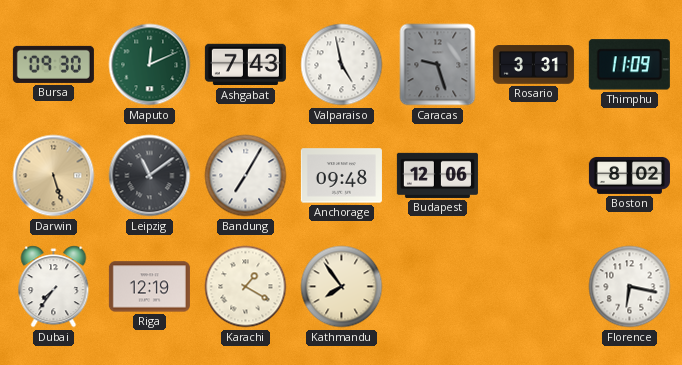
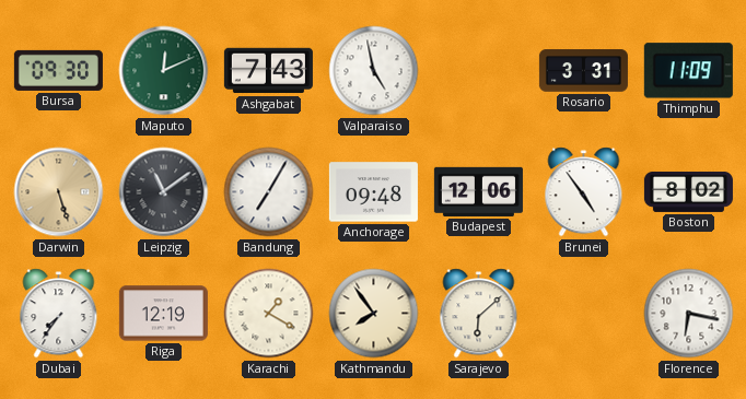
Caracas: 9:27 -> none (438, 65)
Brunei: none -> 4:54 (584, 192)
Sarajevo: none -> 6:08 (479, 314)
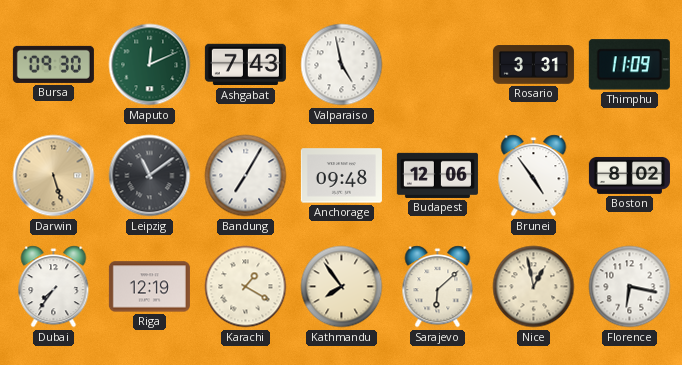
Nice: none -> 12:58 (534, 287)
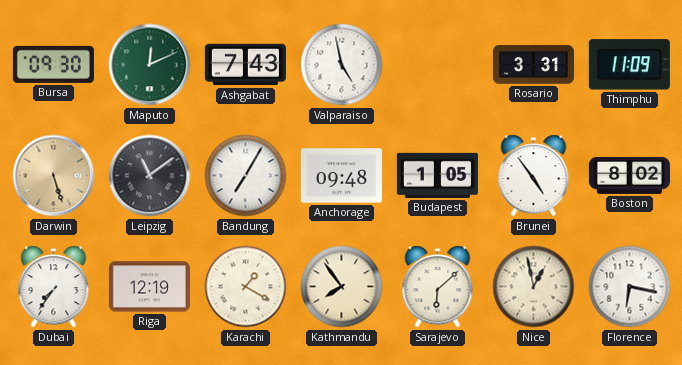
Budapest: 12:06 -> 1:05 (437, 175)
